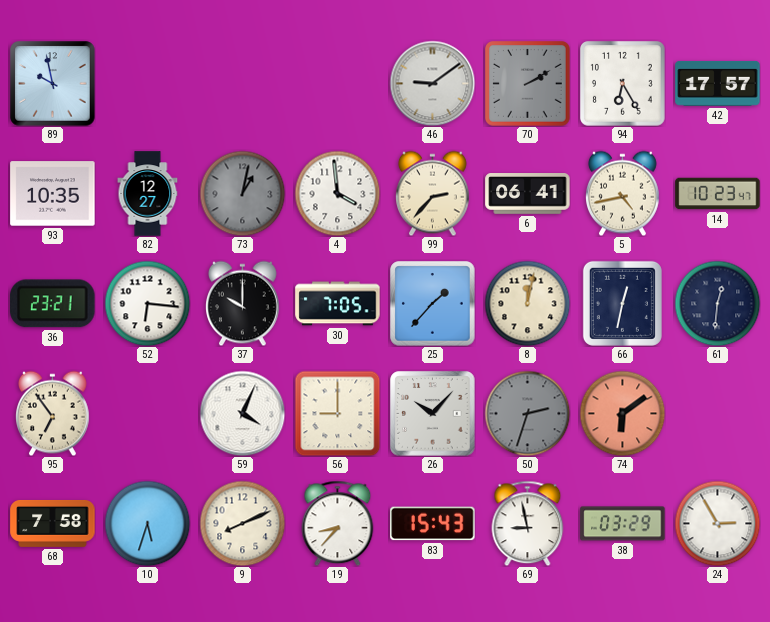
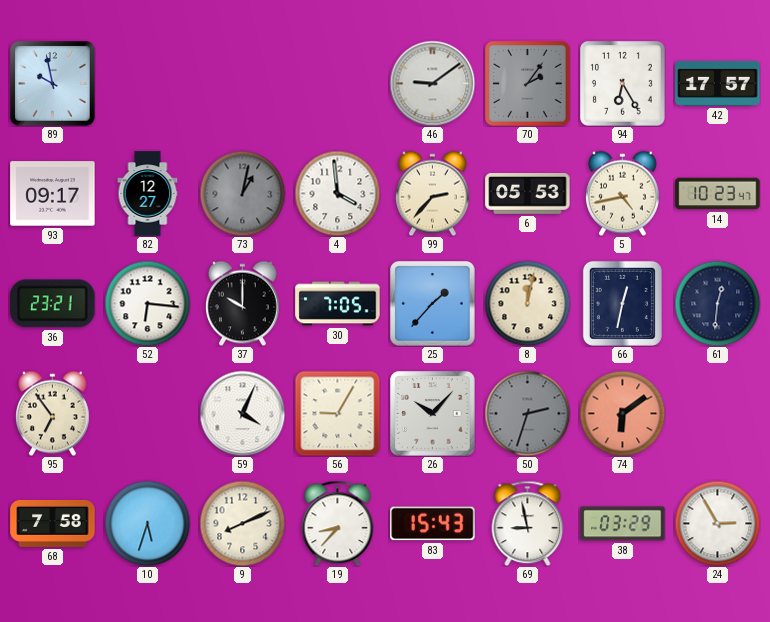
70: 2:10 -> 2:06 (528, 84)
93: 10:35 -> 09:17 (53, 194)
6: 06:41 -> 05:53 (528, 194)
56: 9:00 -> 9:05 (337, 413)
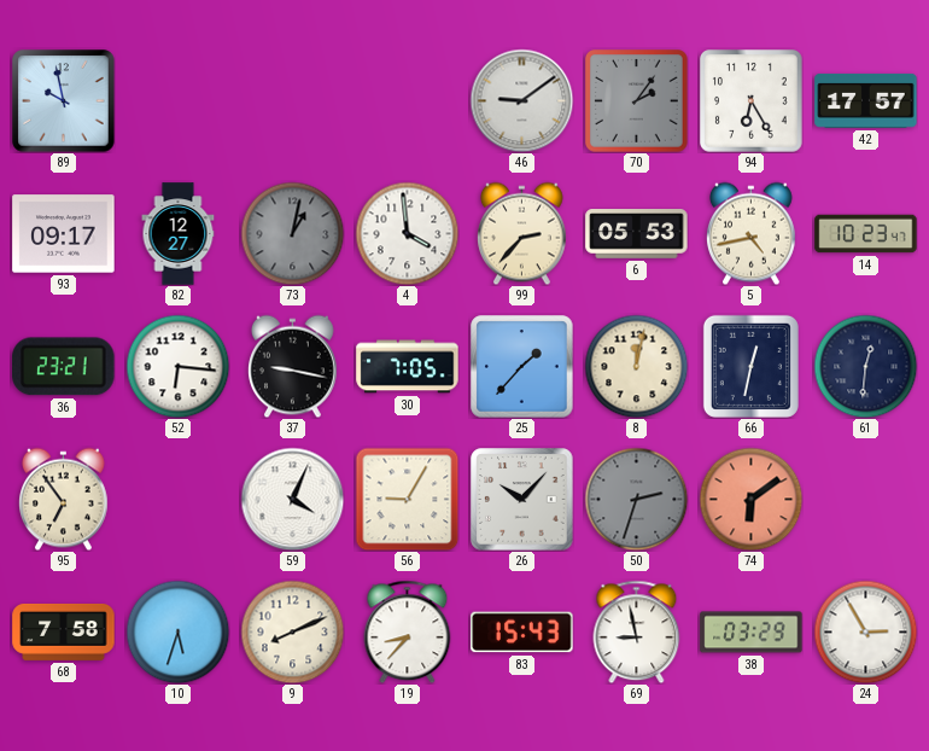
37: 10:00 -> 9:17 (293, 366)
